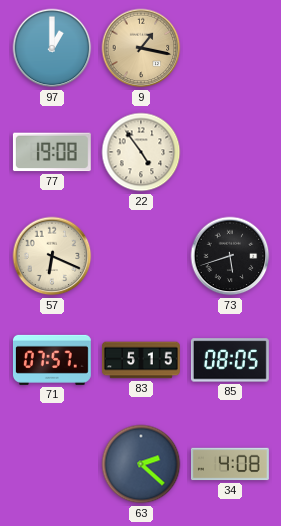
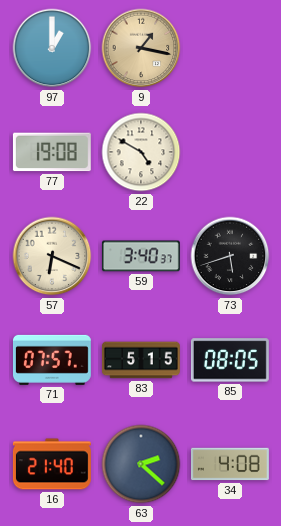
22: 4:54 -> 4:50 (141, 152)
59: none -> 3:40 (141, 256)
16: none -> 21:40 (52, 464)
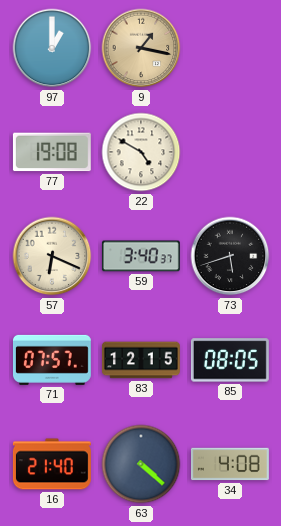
83: 5:15 -> 12:15 (141, 360)
63: 2:22 -> 4:22 (141, 464)
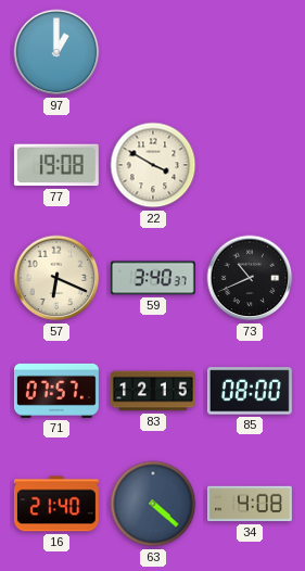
9: 1:17 -> none (141, 48)
22: 4:50 -> 3:50 (153, 165)
73: 5:42 -> 10:41 (250, 278)
85: 08:05 -> 08:00 (250, 391)
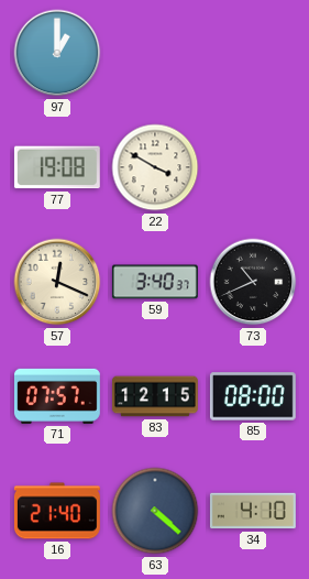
57: 6:19 -> 12:19 (57, 282)
34: 4:08 -> 4:10 (253, 511)
